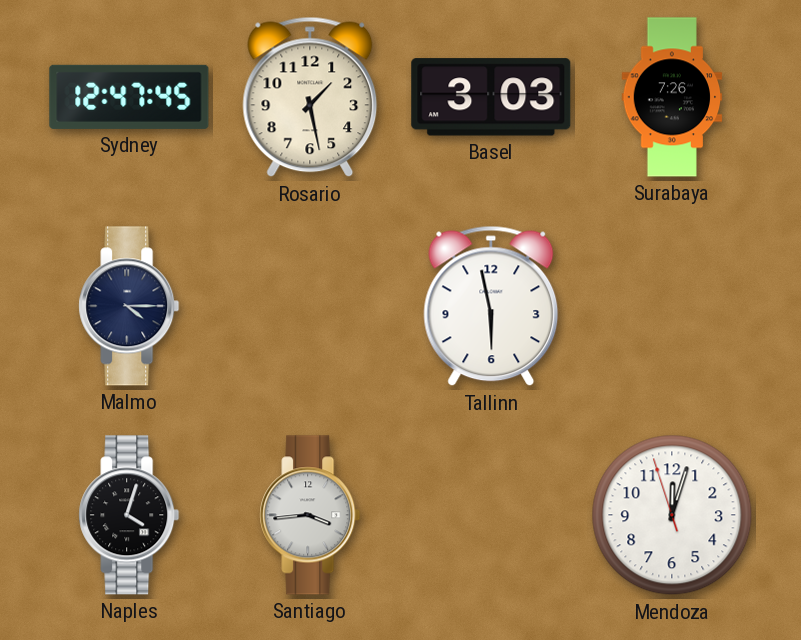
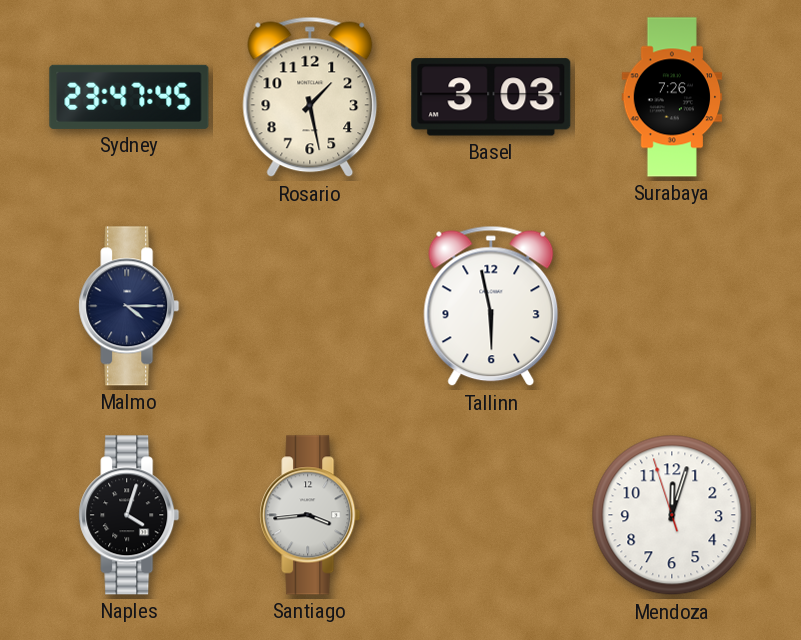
Sydney: 12:47 -> 23:47 (129, 97)
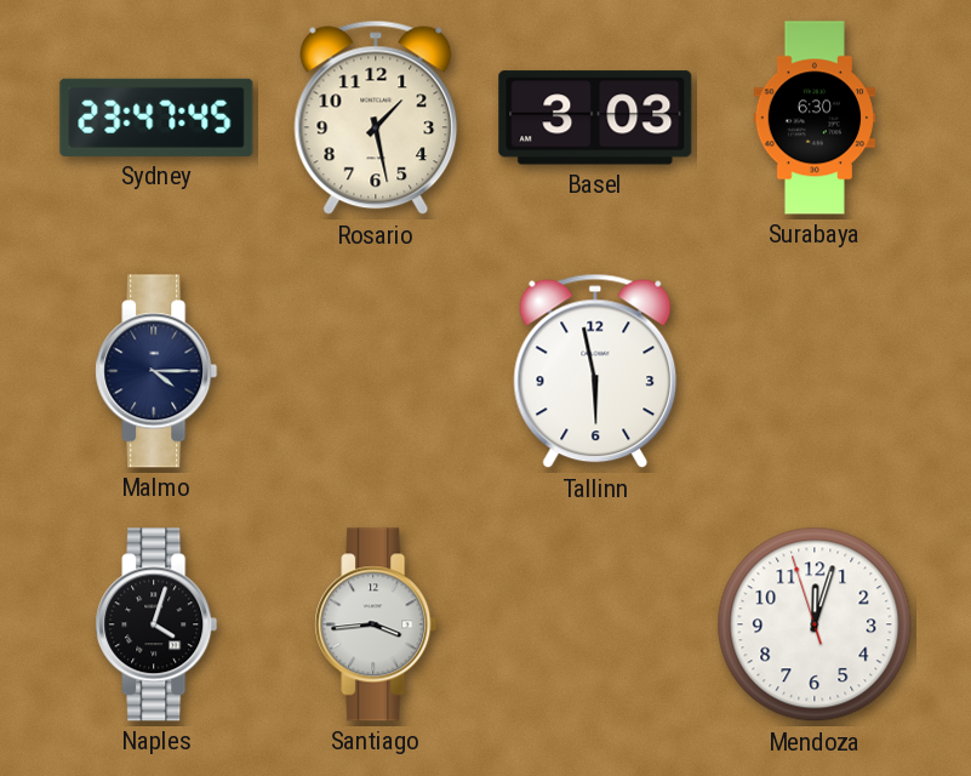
Surabaya: 7:26 -> 6:30 (815, 118)
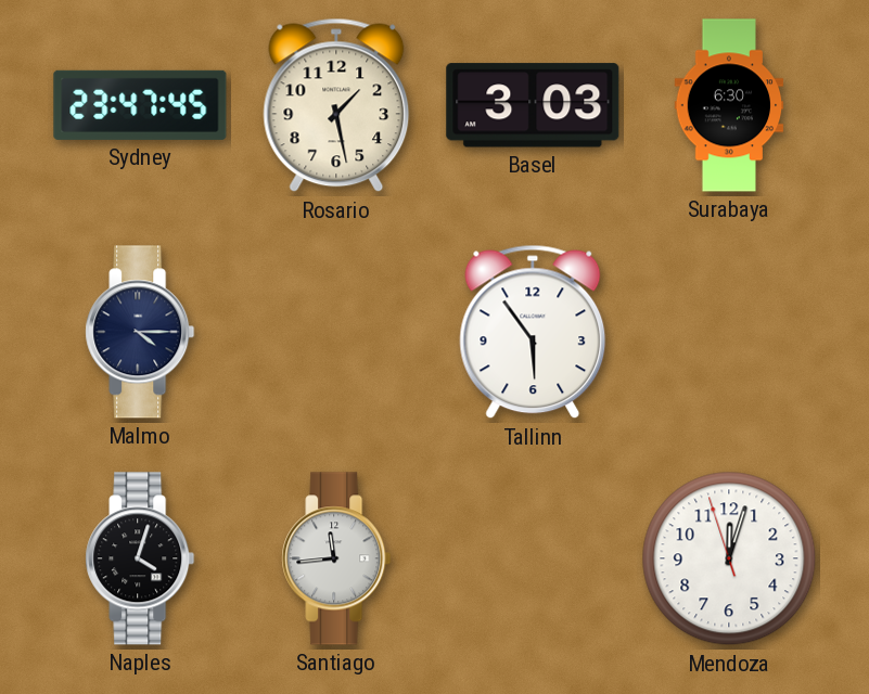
Tallinn: 5:58 -> 5:54 (533, 332)
Santiago: 3:44 -> 11:44 (336, 558)
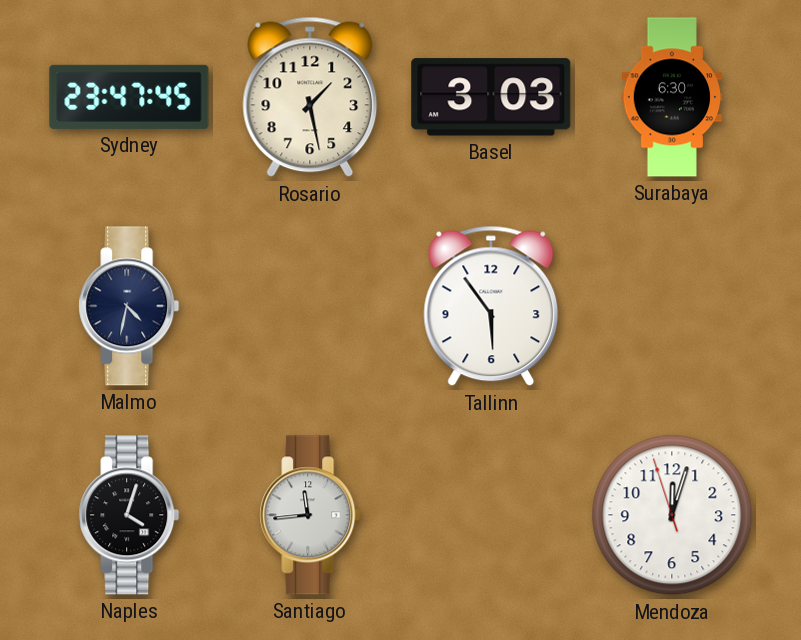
Malmo: 4:15 -> 4:32 (129, 306)
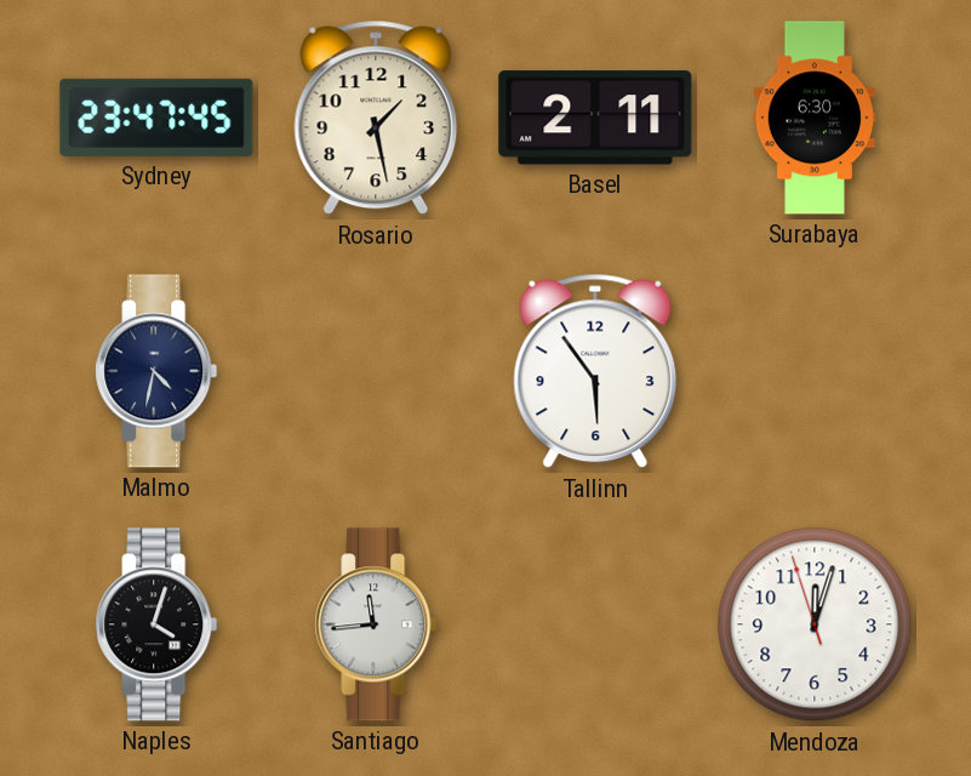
Basel: 3:03 -> 2:11 (595, 118)
